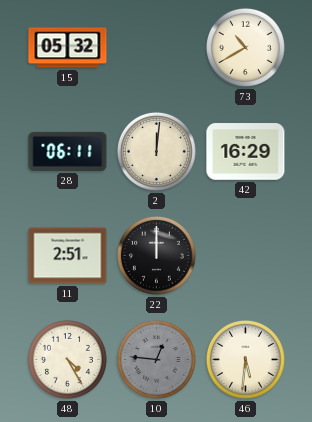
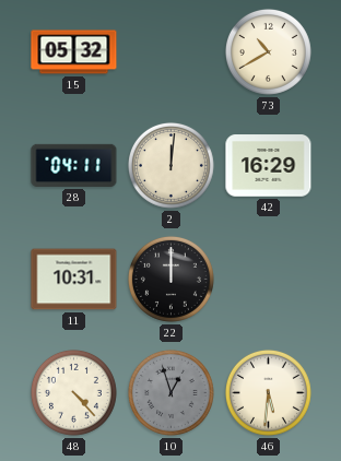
28: 06:11 -> 04:11 (74, 165)
11: 2:51 -> 10:31 (74, 280)
48: 4:25 -> 4:23 (73, 392)
10: 12:46 -> 12:57 (170, 392)
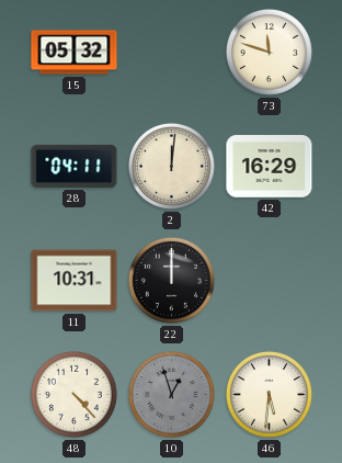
73: 10:40 -> 11:48 (269, 52)
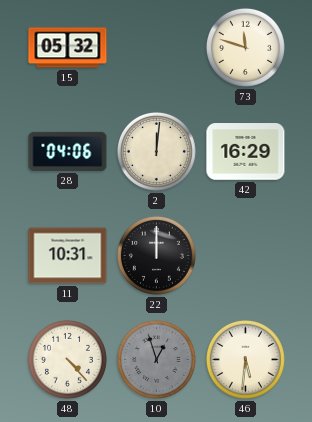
28: 04:11 -> 04:06 (68, 151)
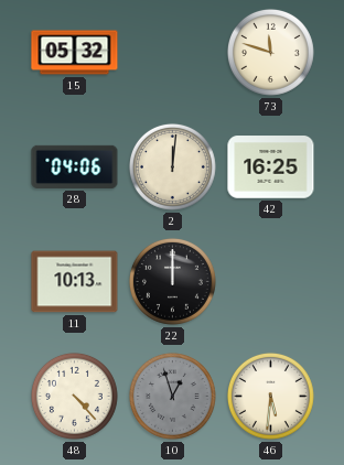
42: 16:29 -> 16:25 (271, 167)
11: 10:31 -> 10:13 (75, 282)
